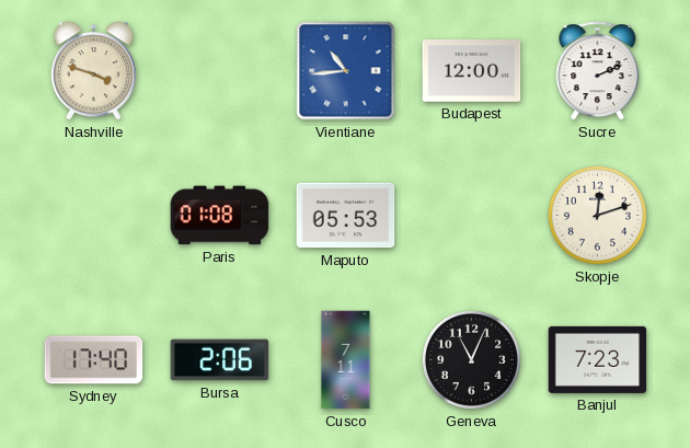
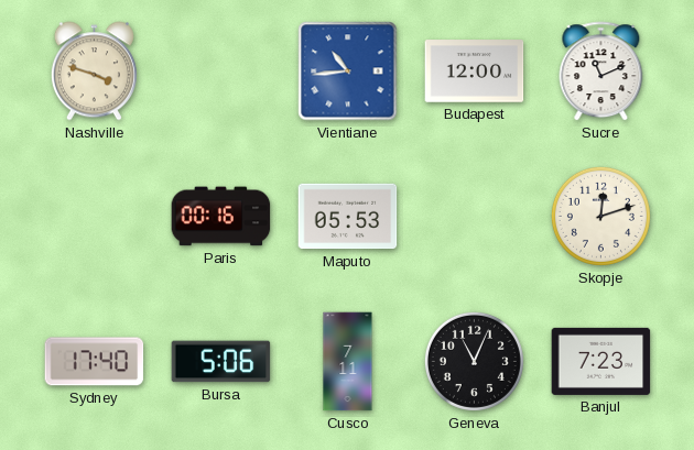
Sucre: 2:11 -> 11:11 (601, 72)
Paris: 01:08 -> 00:16 (221, 217)
Bursa: 2:06 -> 5:06 (221, 362)
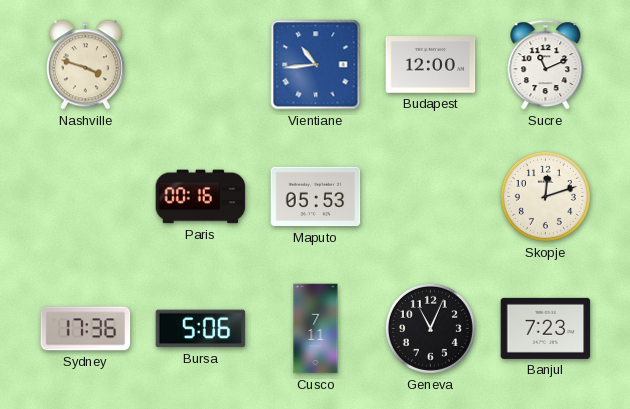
Sydney: 17:40 -> 17:36 (86, 329)
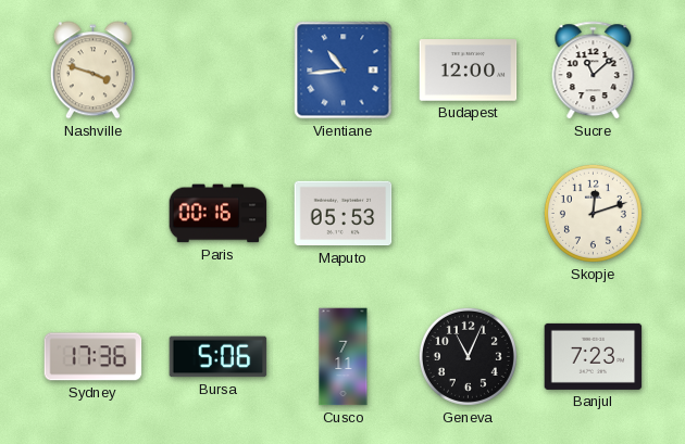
Sucre: 11:11 -> 11:08 (594, 71)
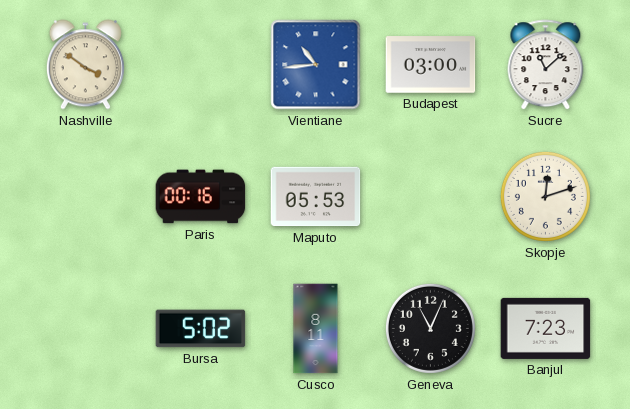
Nashville: 3:48 -> 3:51 (85, 65)
Budapest: 12:00 -> 03:00 (431, 65)
Sydney: 17:36 -> none (94, 357)
Bursa: 5:06 -> 5:02 (201, 329)
Cusco: 7:11 -> 8:11 (316, 329)
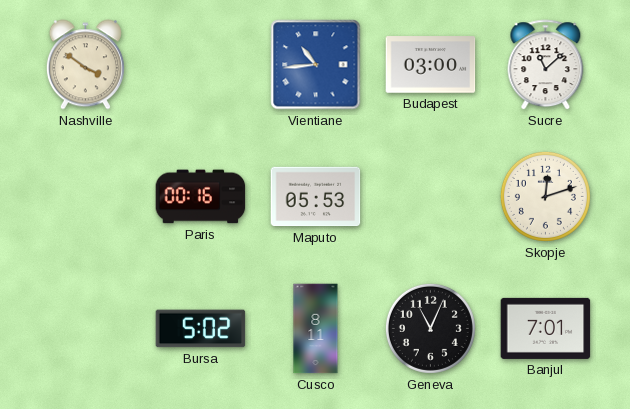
Banjul: 7:23 -> 7:01 (546, 328)
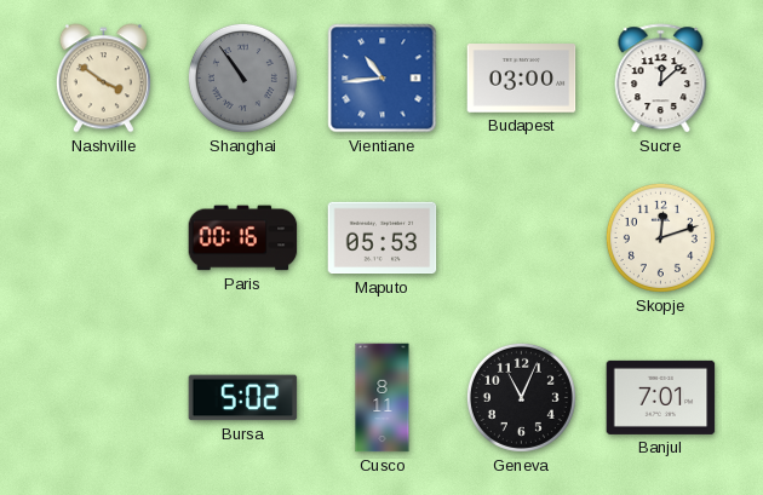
Shanghai: none -> 10:54 (242, 77)
Sucre: 11:08 -> 12:08 (661, 79)
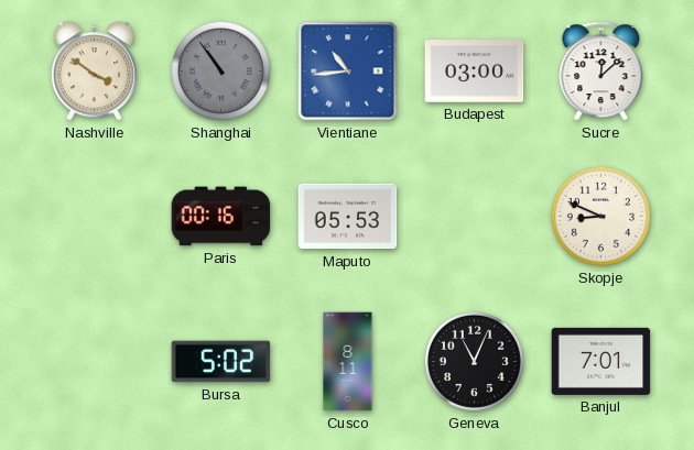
Skopje: 12:12 -> 8:49 (600, 216)
